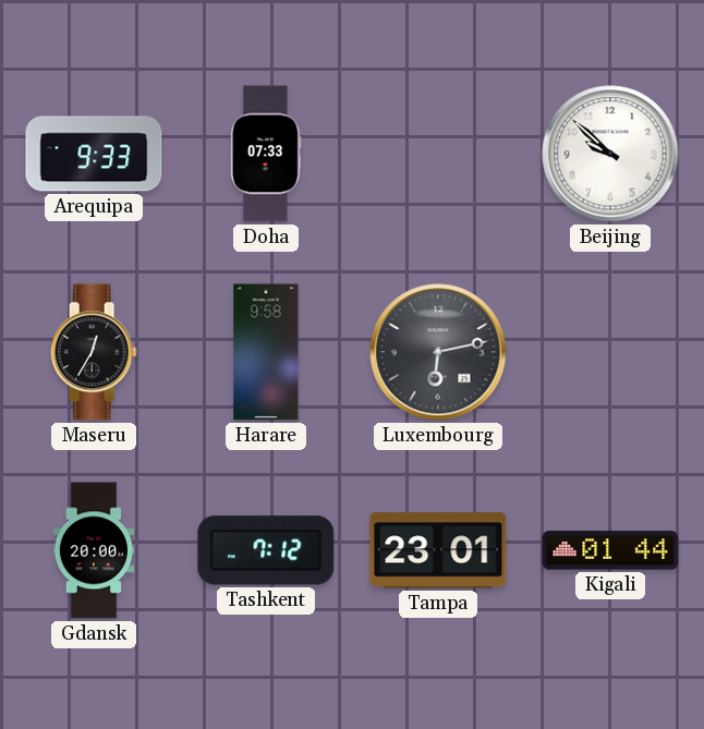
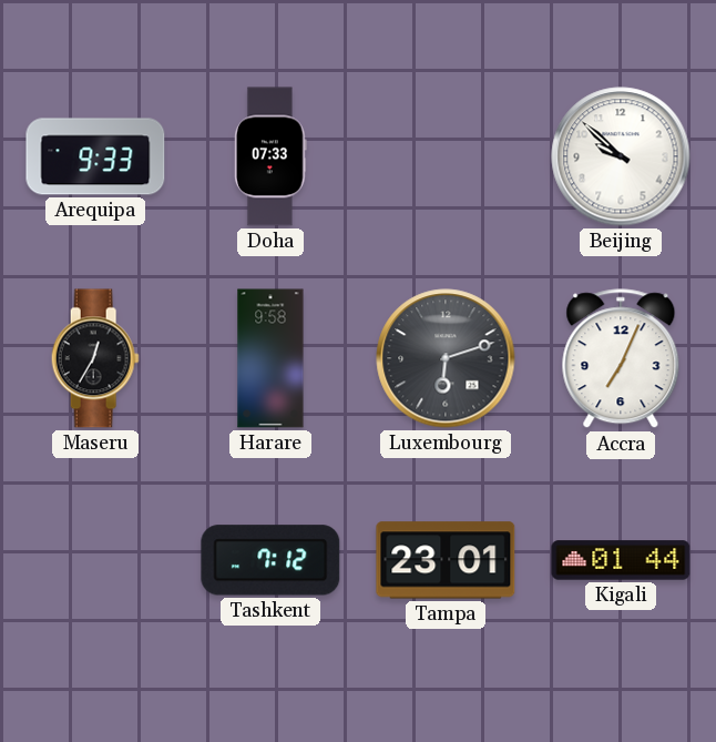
Luxembourg: 6:13 -> 6:12 (446, 358)
Accra: none -> 7:04 (621, 359)
Gdansk: 20:00 -> none (94, 550)
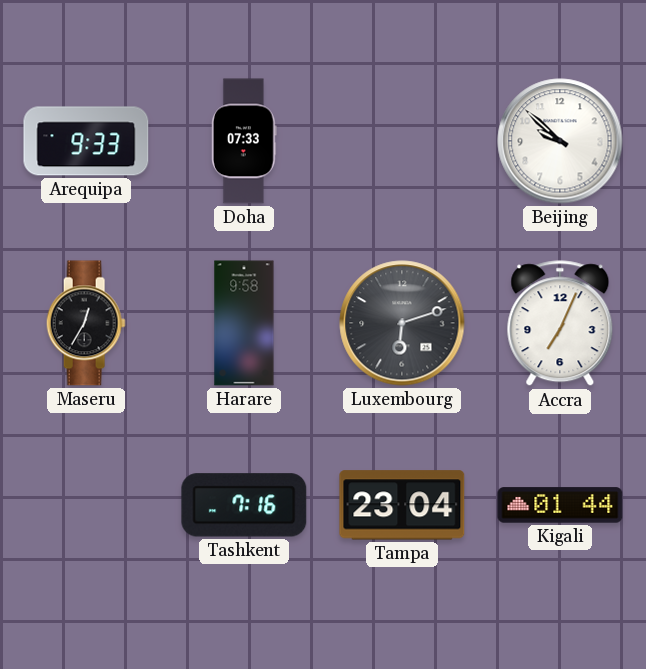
Tashkent: 7:12 -> 7:16 (244, 505)
Tampa: 23:01 -> 23:04 (402, 505)
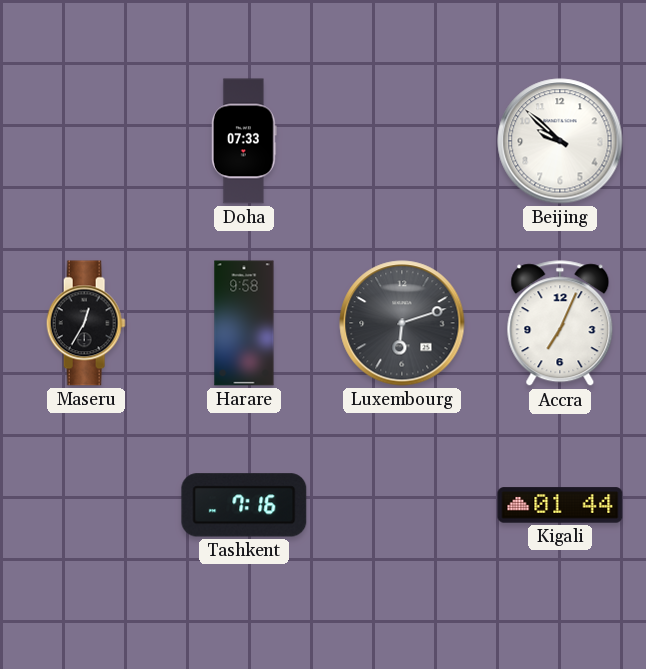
Arequipa: 9:33 -> none (86, 141)
Tampa: 23:04 -> none (402, 505)
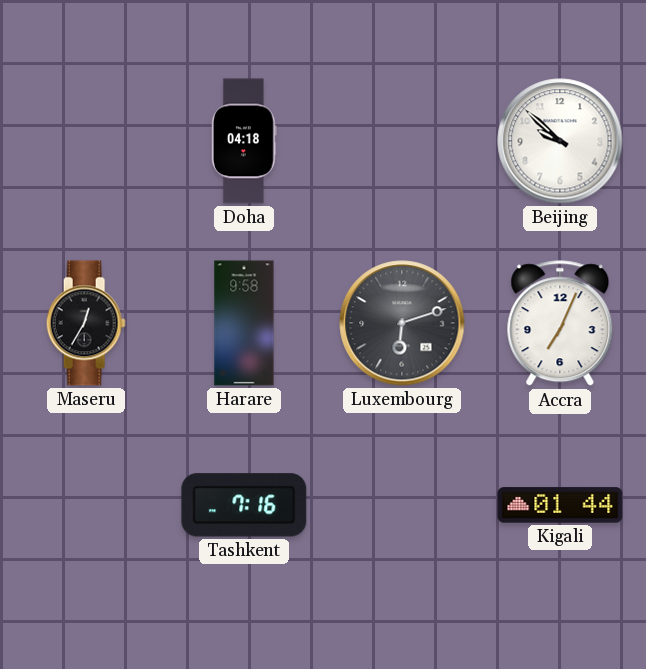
Doha: 07:33 -> 04:18 (244, 141)
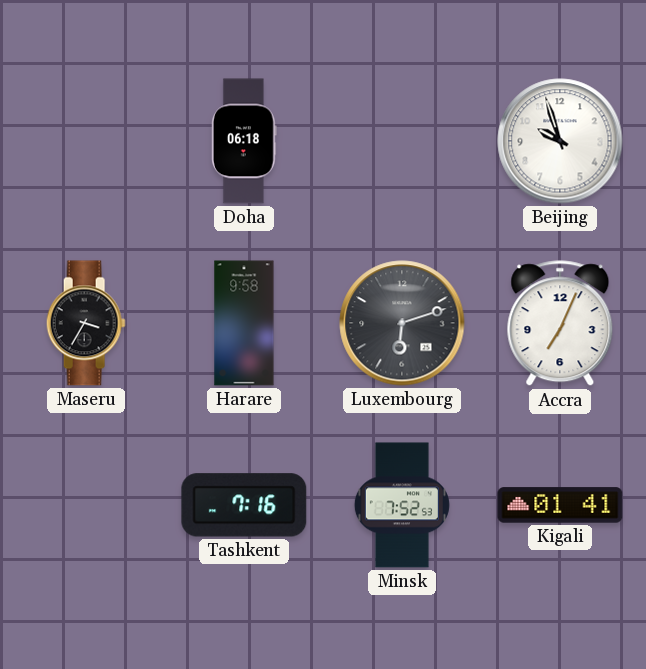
Doha: 04:18 -> 06:18 (244, 141)
Beijing: 9:52 -> 9:57 (560, 141)
Maseru: 12:35 -> 3:35 (86, 323)
Minsk: none -> 7:52 (402, 505)
Kigali: 01:44 -> 01:41 (560, 505)
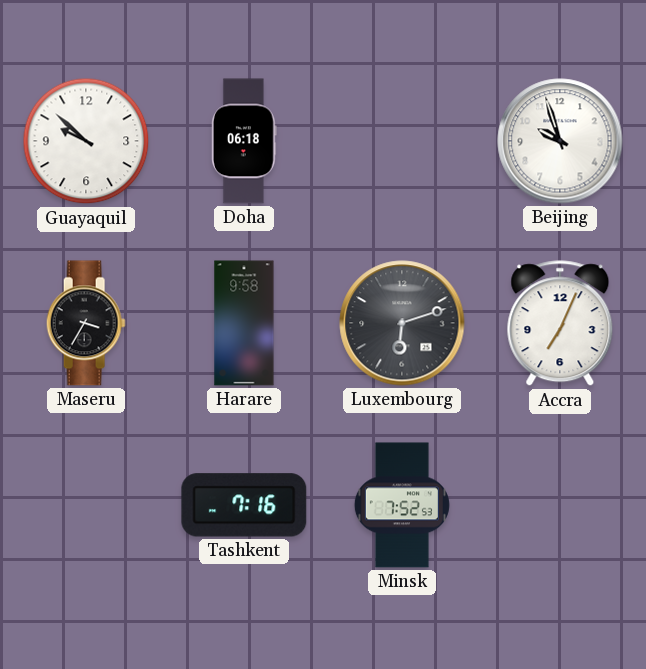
Guayaquil: none -> 9:52 (86, 141)
Kigali: 01:41 -> none (560, 505)
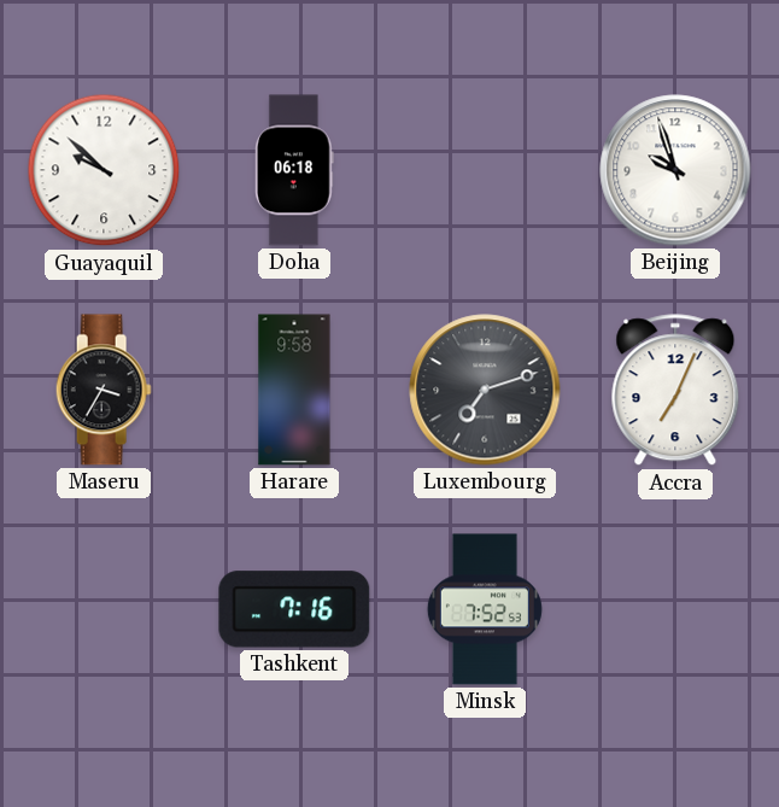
Luxembourg: 6:12 -> 7:12 (485, 390)
